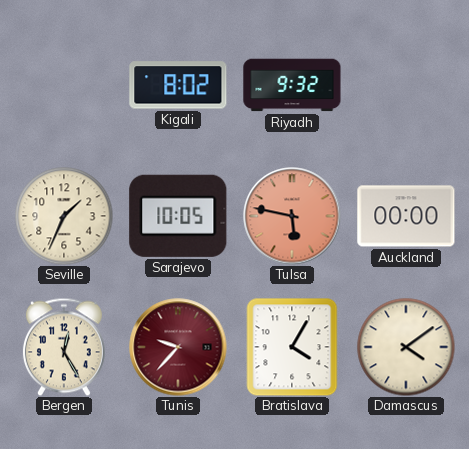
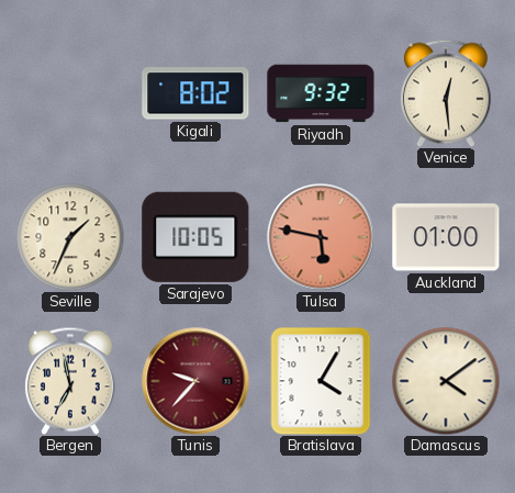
Venice: none -> 12:29 (446, 93)
Auckland: 00:00 -> 01:00 (446, 237)
Bergen: 12:25 -> 6:58 (70, 381)
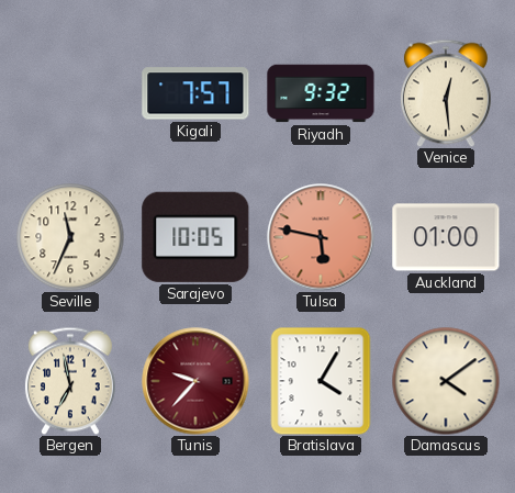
Kigali: 8:02 -> 7:57 (195, 93)
Seville: 1:34 -> 11:34 (70, 237)
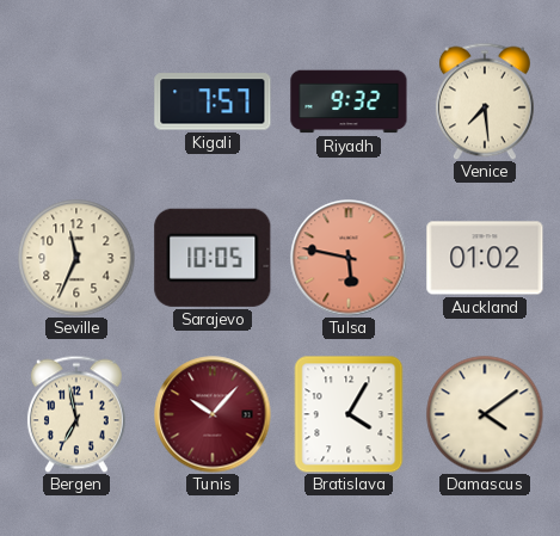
Venice: 12:29 -> 7:29 (485, 101)
Auckland: 01:00 -> 01:02 (485, 258)
Tunis: 9:37 -> 10:07 (213, 414)
